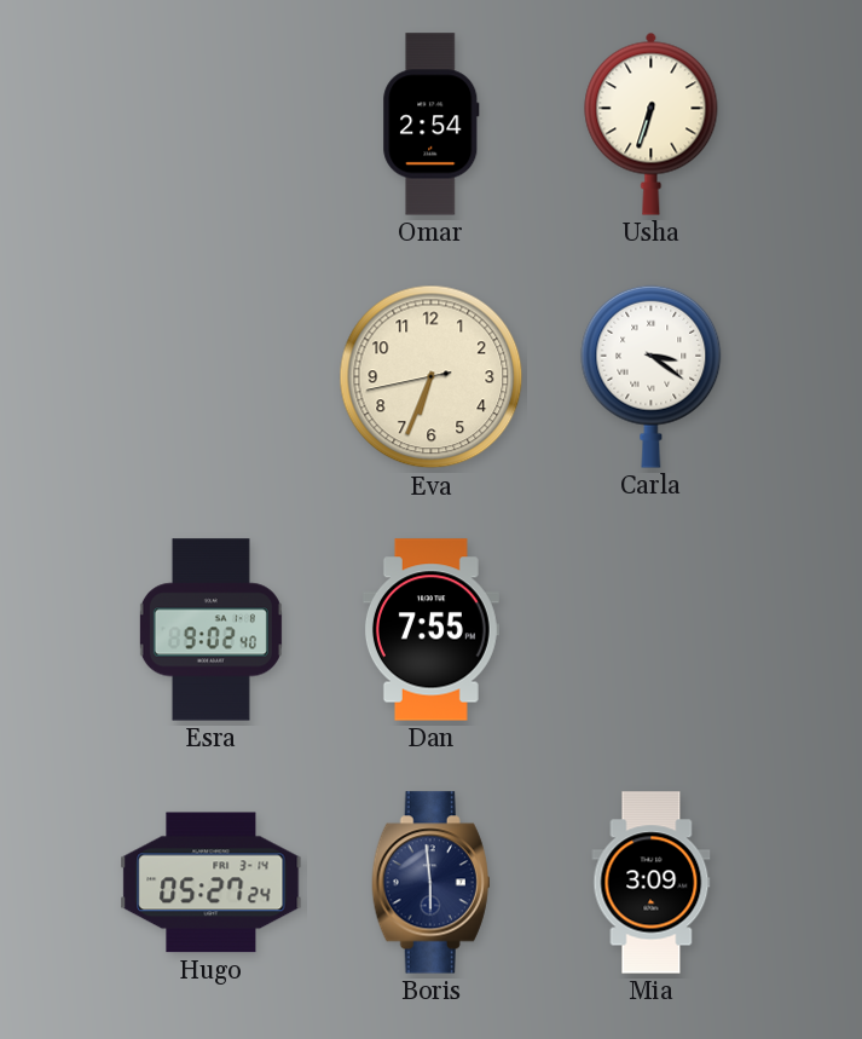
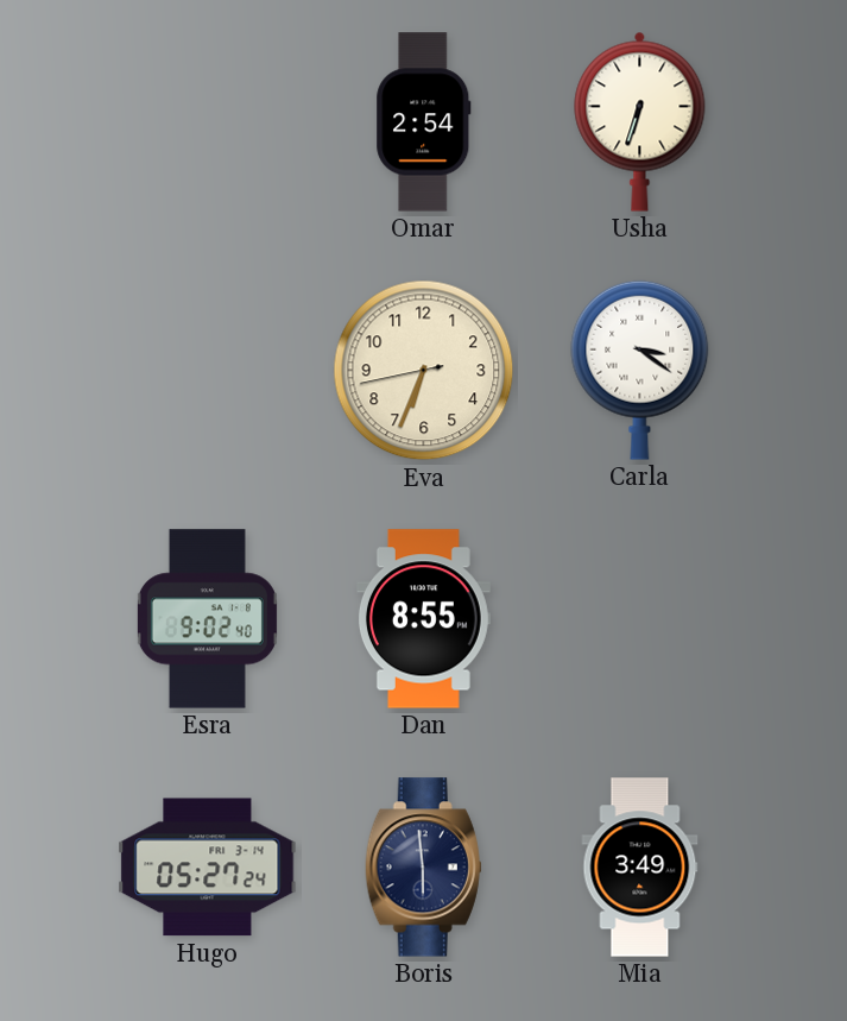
Dan: 7:55 -> 8:55 (423, 619)
Mia: 3:09 -> 3:49 (640, 868)
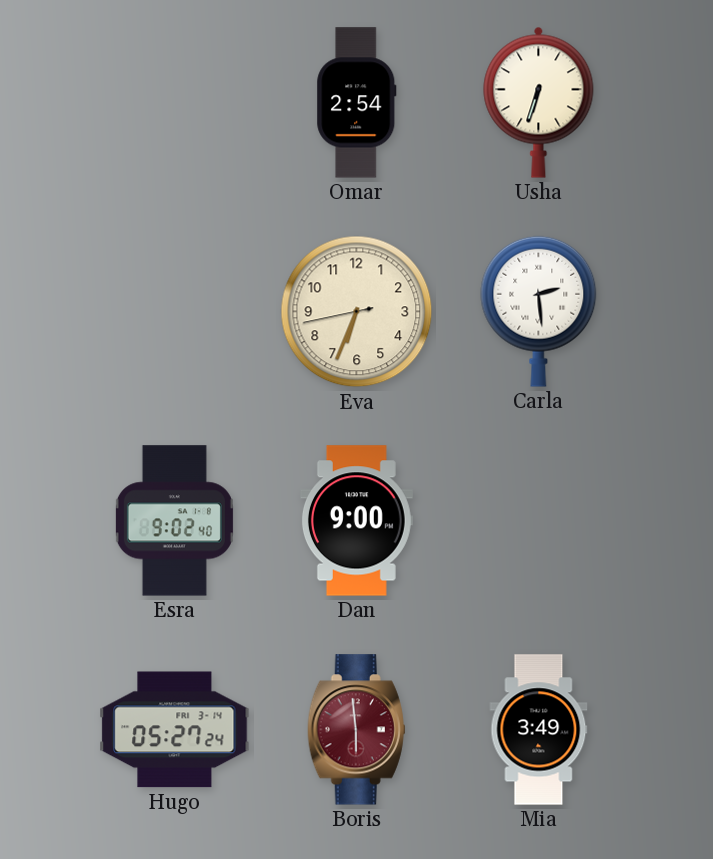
Carla: 3:21 -> 2:29 (539, 311)
Dan: 8:55 -> 9:00 (356, 521)
Boris dial: navy -> burgundy (356, 730)
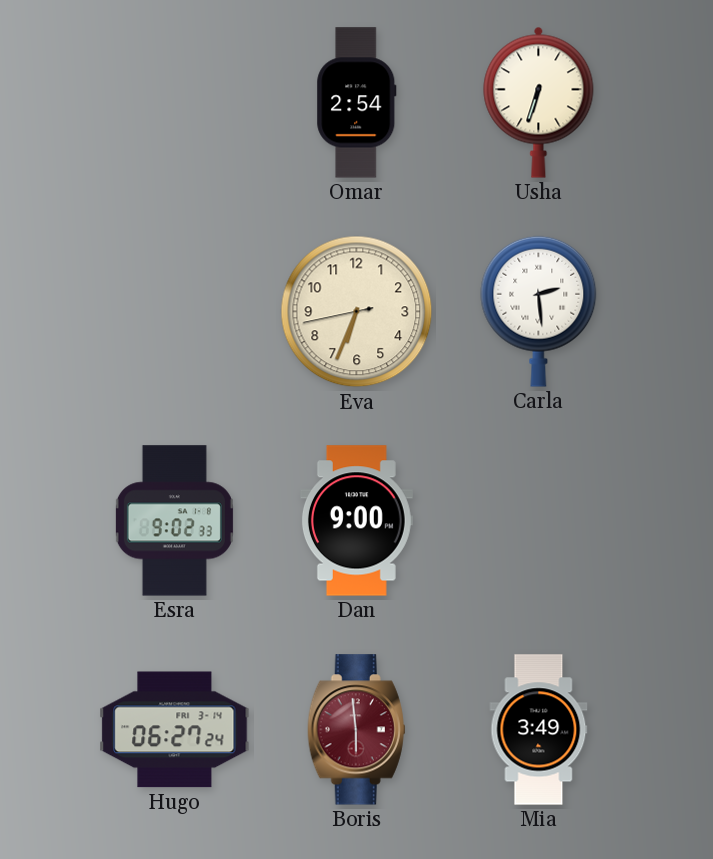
Esra: 9:02:40 -> 9:02:33 (174, 521)
Hugo: 05:27 -> 06:27 (175, 730)
